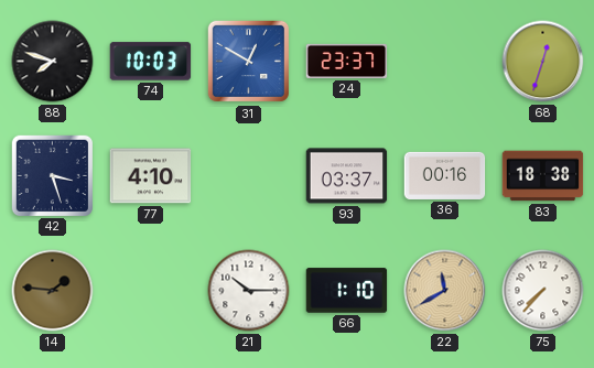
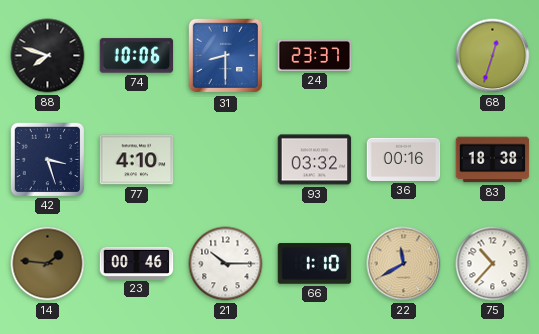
74: 10:03 -> 10:06 (137, 56)
31: 12:50 -> 8:30 (226, 56)
93: 03:37 -> 03:32 (315, 160)
23: none -> 00:46 (137, 263)
75: 7:37 -> 10:37 (493, 264)
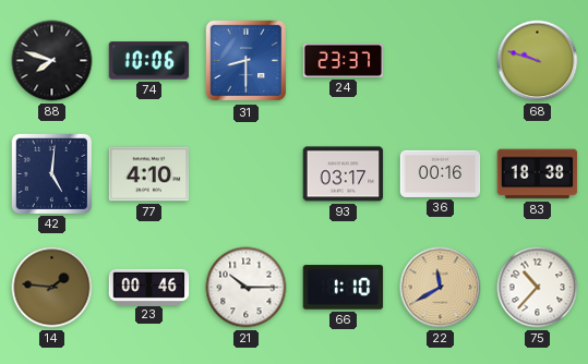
68: 12:33 -> 9:48 (538, 61)
42: 3:27 -> 5:01 (51, 173)
93: 03:32 -> 03:17 (344, 174)
